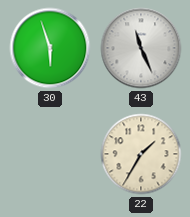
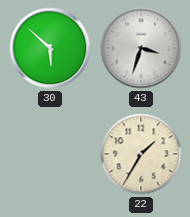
30: 5:57 -> 5:52 (50, 48)
43: 11:26 -> 3:33 (141, 48)
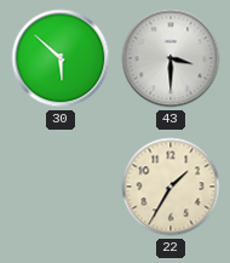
43: 3:33 -> 3:30 (171, 58)
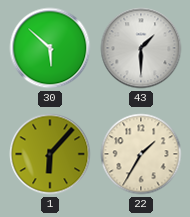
43: 3:30 -> 1:30 (141, 48)
1: none -> 6:07 (50, 154)
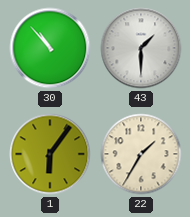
30: 5:52 -> 10:53 (50, 48)
1: 6:07 -> 6:06 (50, 154)
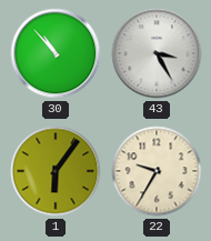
43: 1:30 -> 3:25 (157, 53)
22: 1:35 -> 9:35 (157, 171)
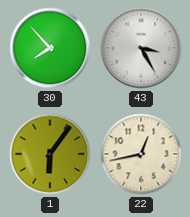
30: 10:53 -> 7:53 (50, 48)
22: 9:35 -> 12:43 (141, 154)
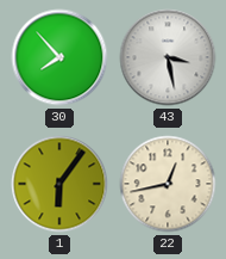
43: 3:25 -> 3:28 (168, 57)
